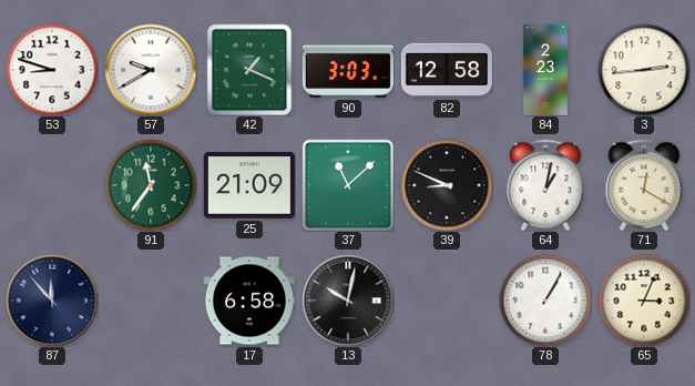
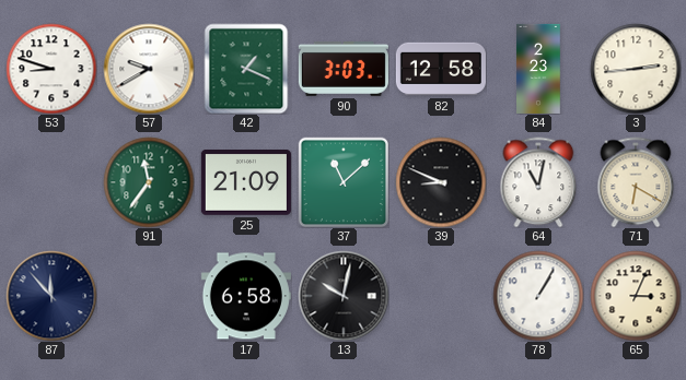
64: 1:02 -> 11:02 (538, 182)
71: 12:20 -> 6:20 (636, 182)
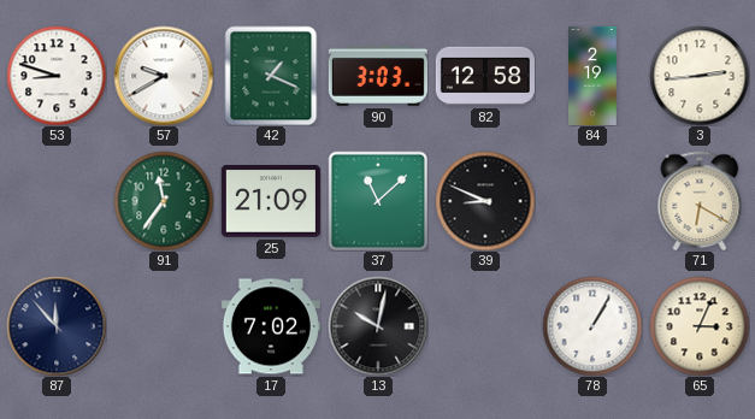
84: 2:23 -> 2:19 (592, 76)
64: 11:02 -> none (538, 182)
17: 6:58 -> 7:02 (271, 326)
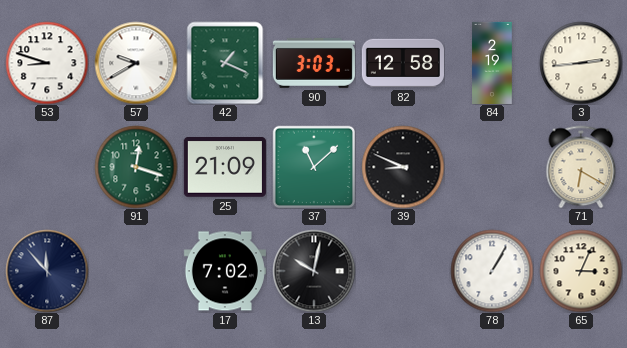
91: 11:36 -> 12:18 (136, 167)
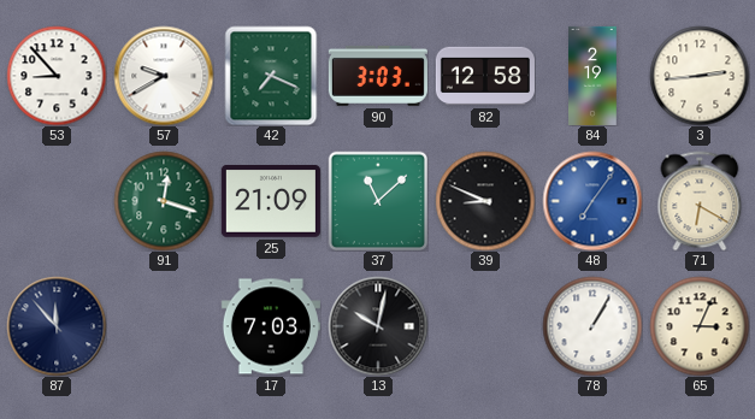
53: 8:48 -> 8:53 (57, 76)
42: 1:19 -> 7:19 (271, 76)
48: none -> 7:06 (592, 201)
17: 7:02 -> 7:03 (271, 326)
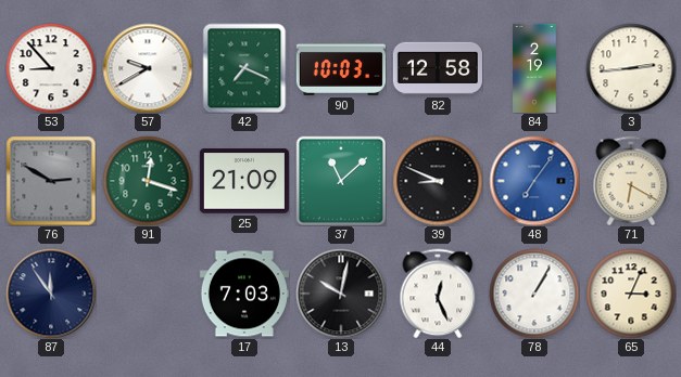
90: 3:03 -> 10:03 (341, 68)
76: none -> 2:50 (51, 181)
87: 11:53 -> 11:54 (51, 294)
44: none -> 12:26 (438, 294)
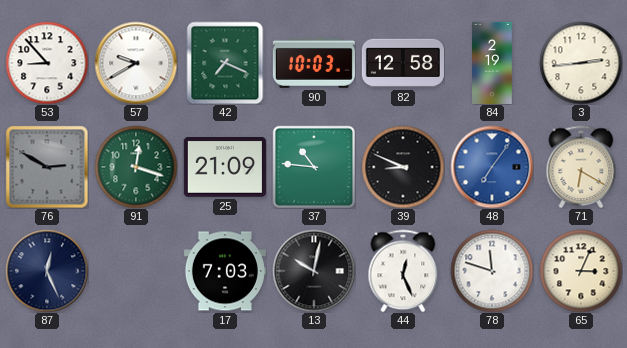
37: 11:08 -> 10:46 (314, 167)
87: 11:54 -> 12:26 (47, 271)
78: 1:05 -> 11:48 (492, 271)
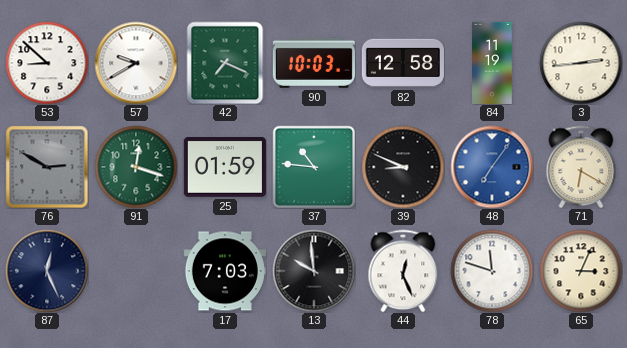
53: 8:53 -> 8:52 (47, 63)
84: 2:19 -> 11:19 (492, 63)
25: 21:09 -> 01:59 (225, 167)
13: 10:02 -> 9:59 (314, 271)
